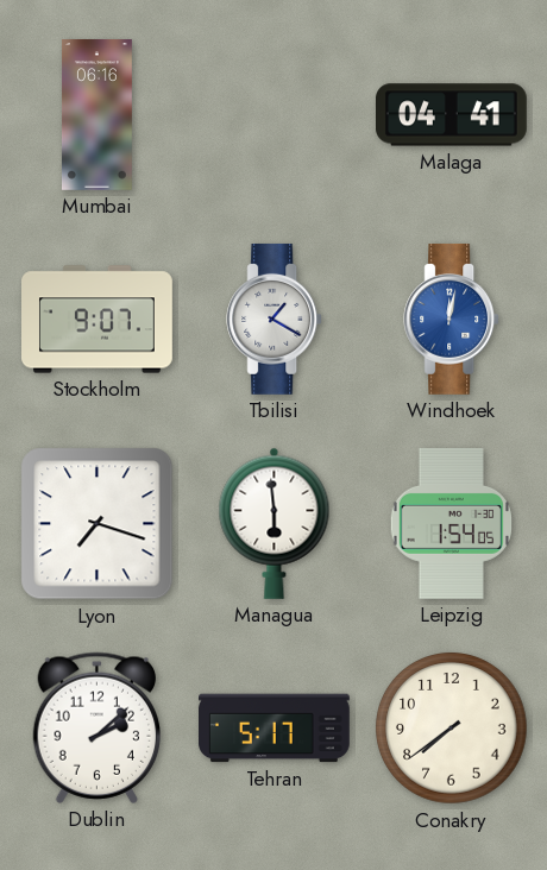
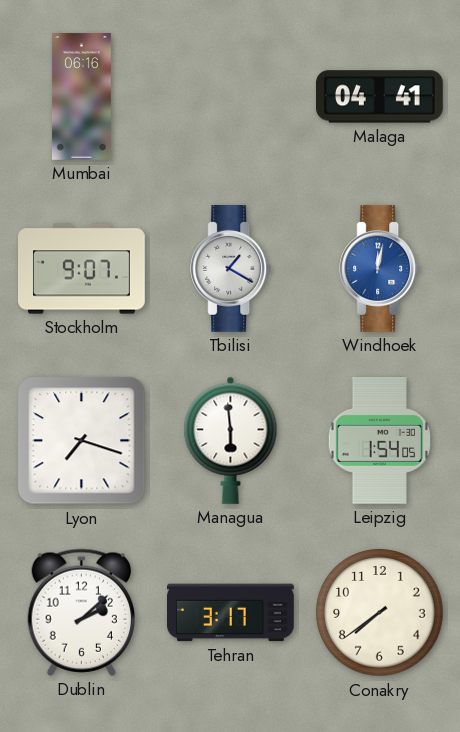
Tehran: 5:17 -> 3:17 (231, 613)
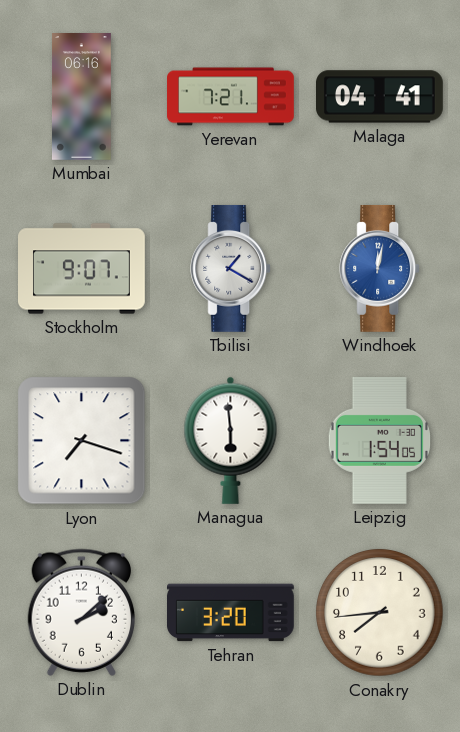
Yerevan: none -> 7:21 (231, 97)
Tehran: 3:17 -> 3:20 (231, 613)
Conakry: 7:39 -> 7:44 (380, 613)
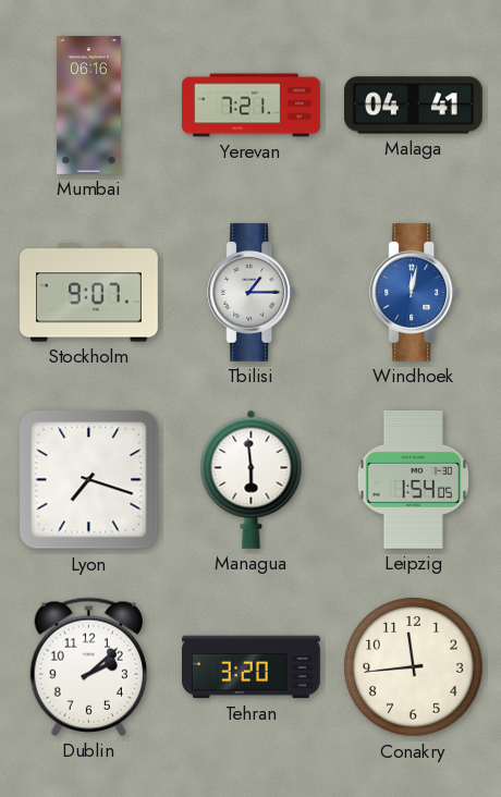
Tbilisi: 1:20 -> 1:15 (252, 292)
Conakry: 7:44 -> 11:44 (414, 667)
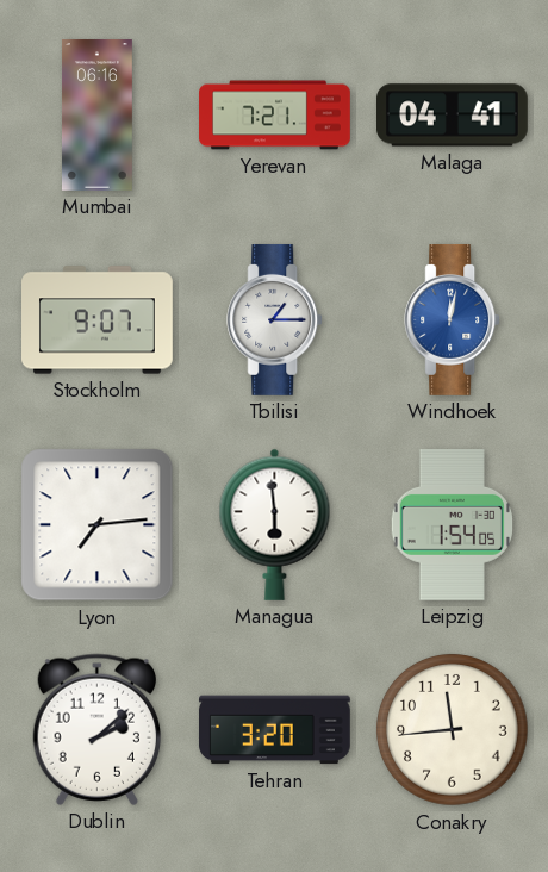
Lyon: 7:18 -> 7:14 (98, 525)
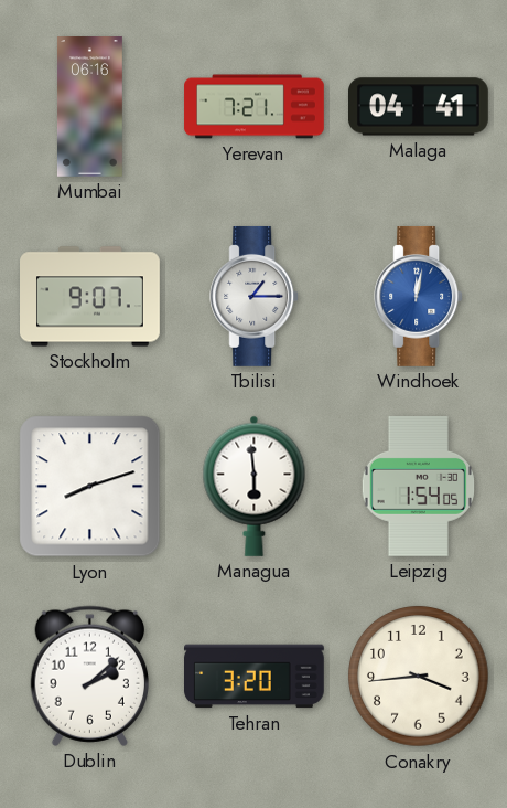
Lyon: 7:14 -> 8:12 (90, 487)
Conakry: 11:44 -> 3:44 (419, 677)
